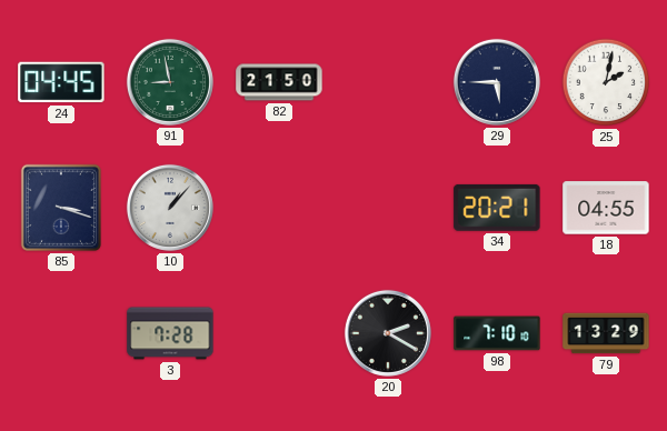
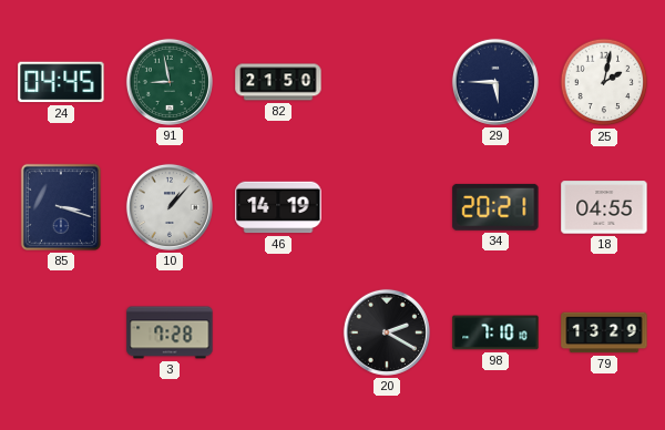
46: none -> 14:19 (278, 207)
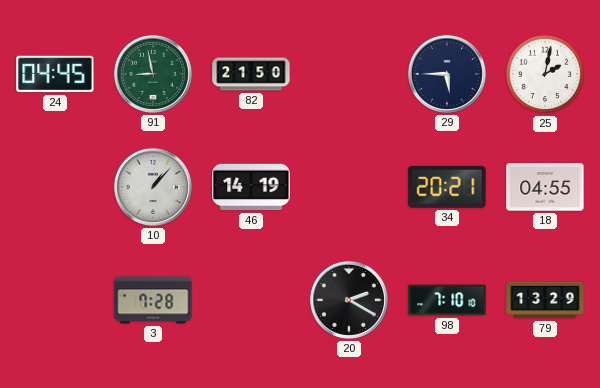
85: 3:18 -> none (61, 207)
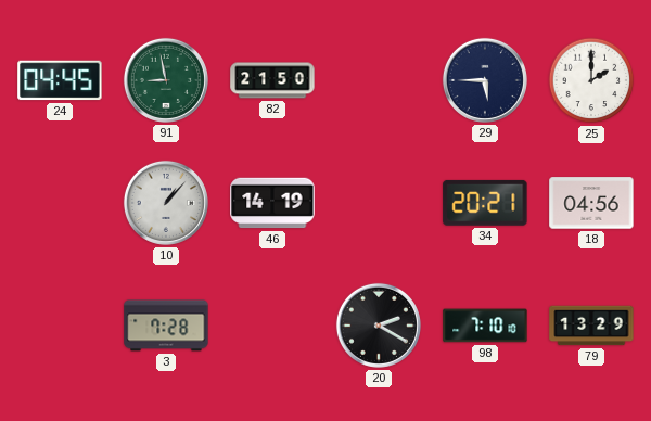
25: 2:02 -> 2:00 (591, 80)
18: 04:55 -> 04:56 (591, 203)
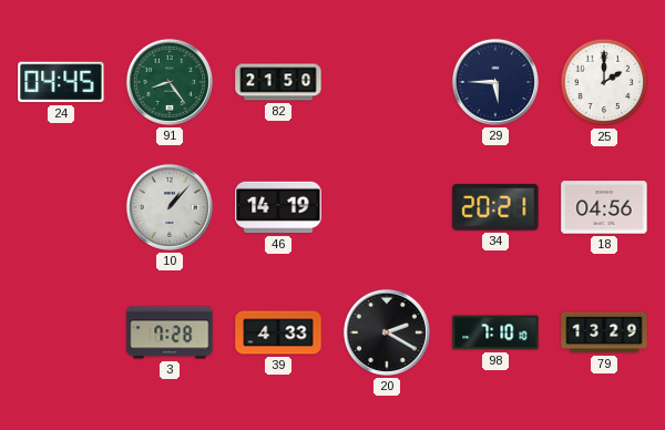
91: 8:58 -> 8:24 (170, 82)
39: none -> 4:33 (278, 332)
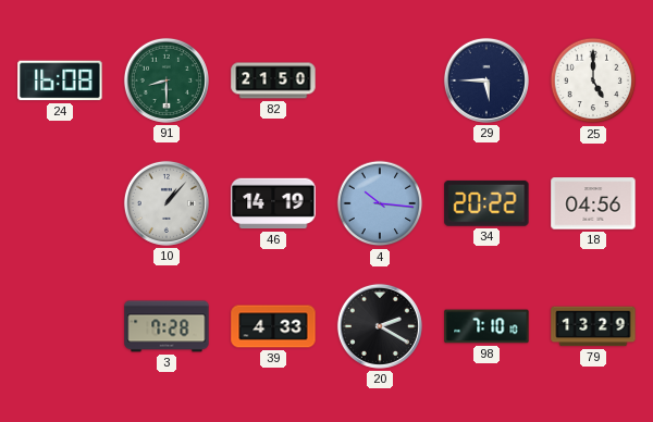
24: 04:45 -> 16:08 (60, 80)
91: 8:24 -> 8:30 (167, 80)
25: 2:00 -> 5:00 (593, 80)
4: none -> 10:16 (380, 203)
34: 20:21 -> 20:22 (486, 203)
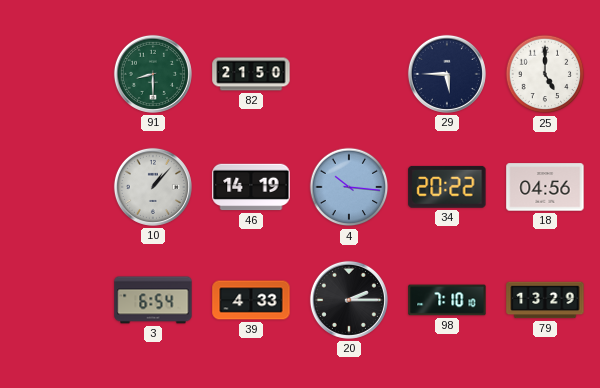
24: 16:08 -> none (60, 80)
3: 7:28 -> 6:54 (153, 300)
20: 2:20 -> 2:15 (349, 300)
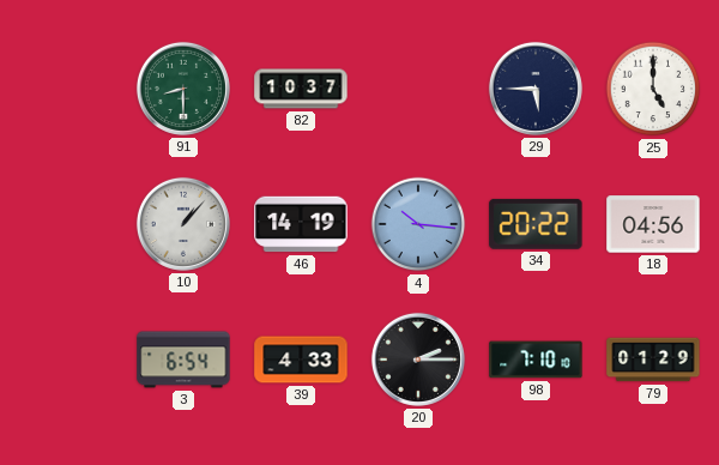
82: 21:50 -> 10:37 (301, 89)
79: 13:29 -> 01:29 (653, 360)
